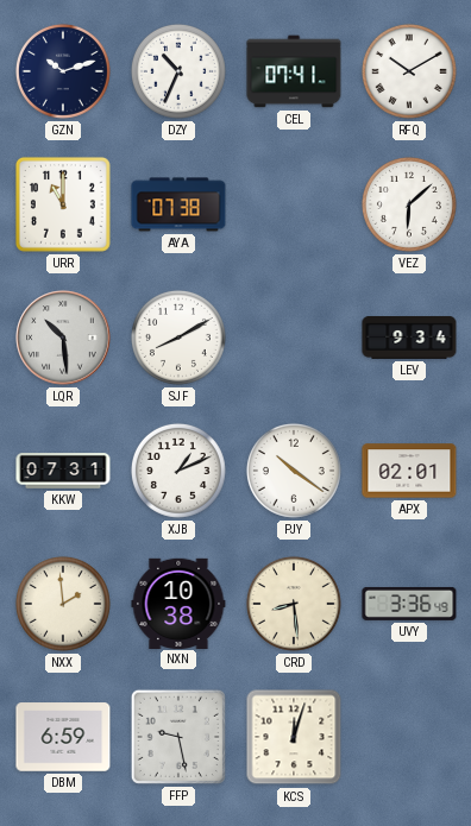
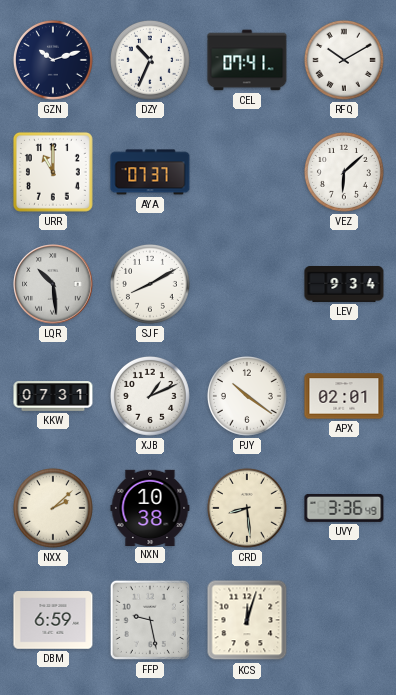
AYA: 07:38 -> 07:37 (150, 172)
NXX: 1:59 -> 2:08 (53, 508)
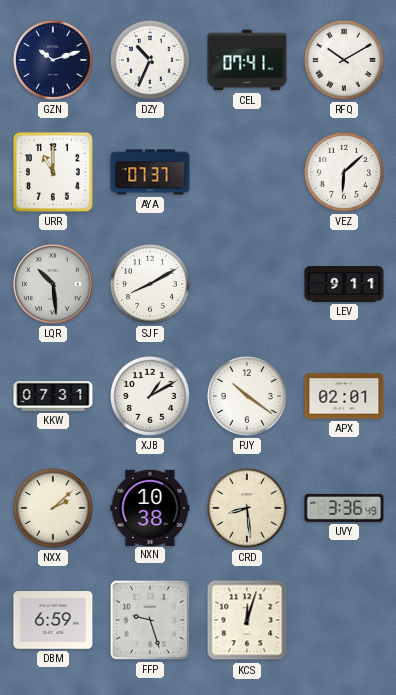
LEV: 9:34 -> 9:11 (344, 285)
XJB: 1:11 -> 1:10 (150, 396)
FFP: 9:28 -> 9:27 (150, 620)
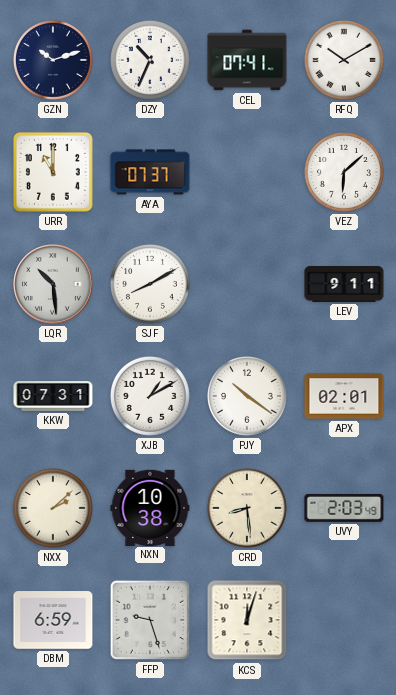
UVY: 3:36 -> 2:03 (344, 508)
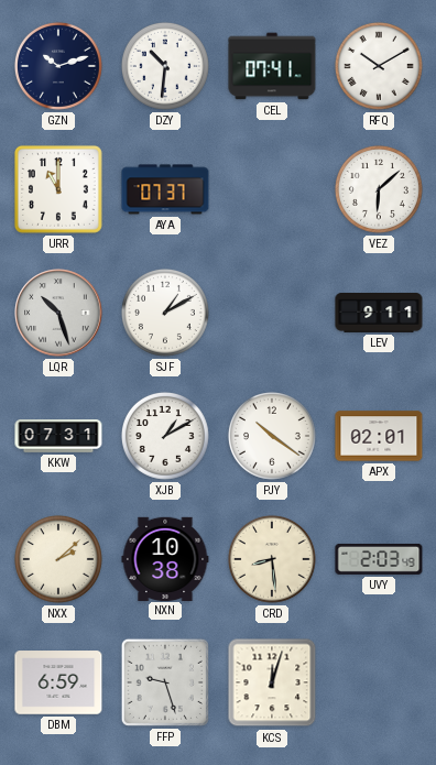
DZY: 10:34 -> 10:31 (165, 66)
LQR: 10:29 -> 10:27 (58, 313)
SJF: 8:10 -> 1:10 (165, 313)
